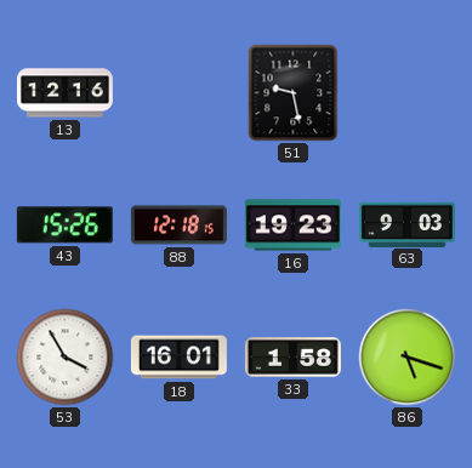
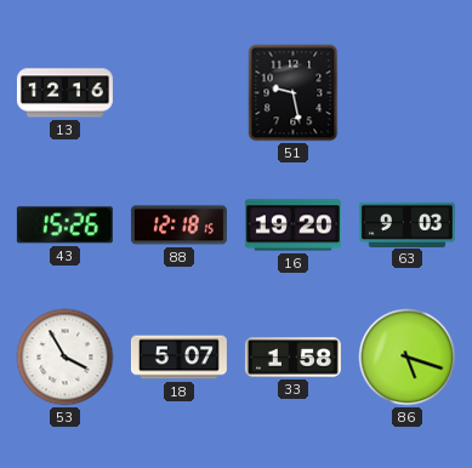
16: 19:23 -> 19:20 (292, 226)
18: 16:01 -> 5:07 (178, 358)
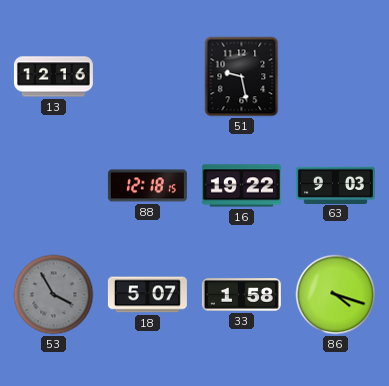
43: 15:26 -> none (64, 226)
16: 19:20 -> 19:22 (241, 186)
53 dial: white -> grey (54, 295)
86: 5:18 -> 4:18 (336, 295)
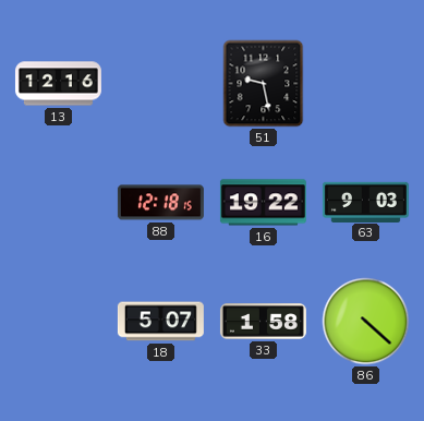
53: 3:55 -> none (54, 295)
86: 4:18 -> 4:22 (366, 322)
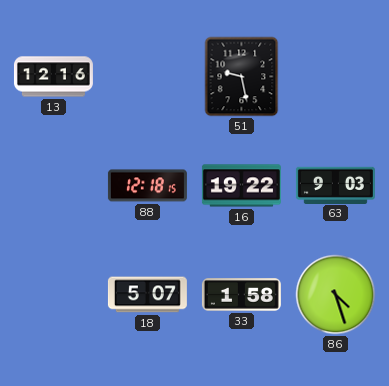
86: 4:22 -> 4:27 (336, 295)
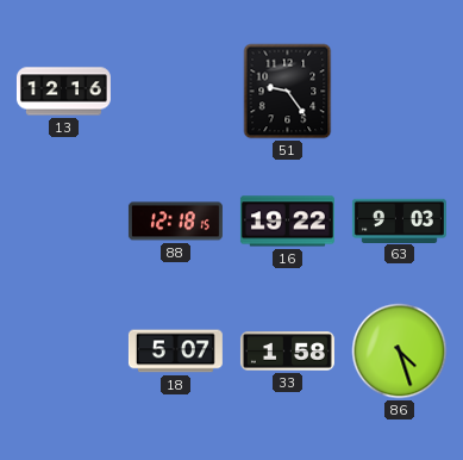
51: 9:28 -> 9:24 (288, 92)
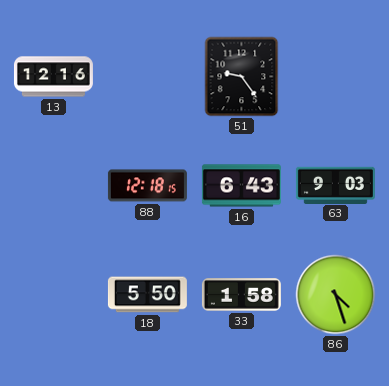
16: 19:22 -> 6:43 (241, 186)
18: 5:07 -> 5:50 (147, 295)
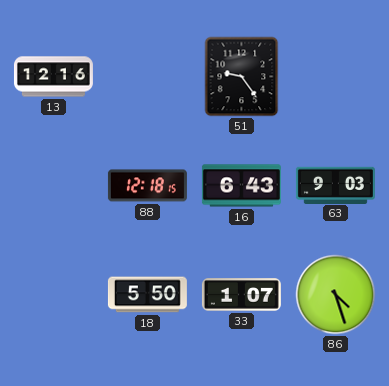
33: 1:58 -> 1:07 (241, 295)
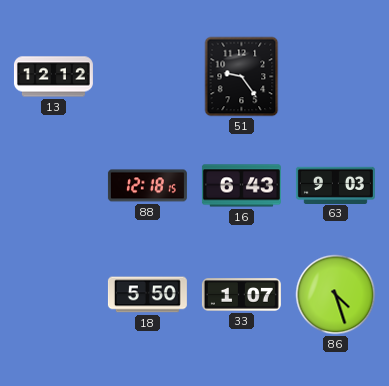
13: 12:16 -> 12:12 (53, 77)
